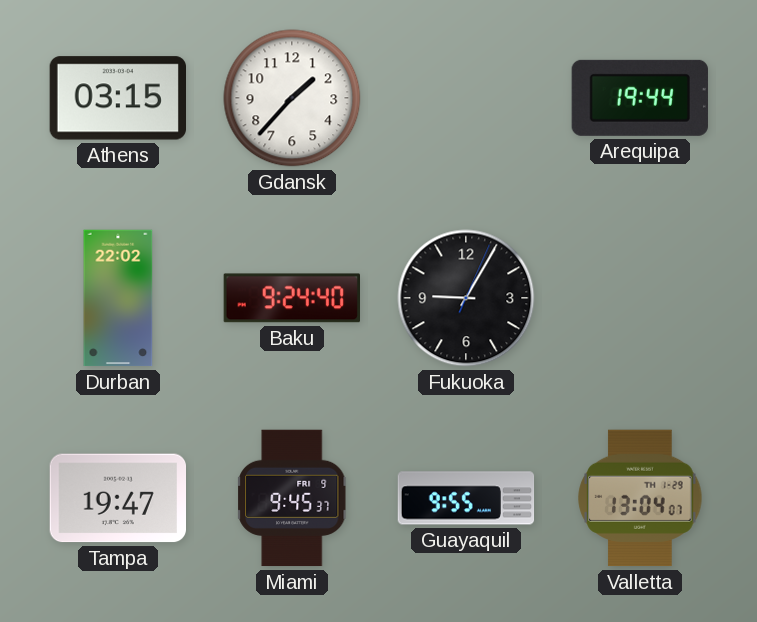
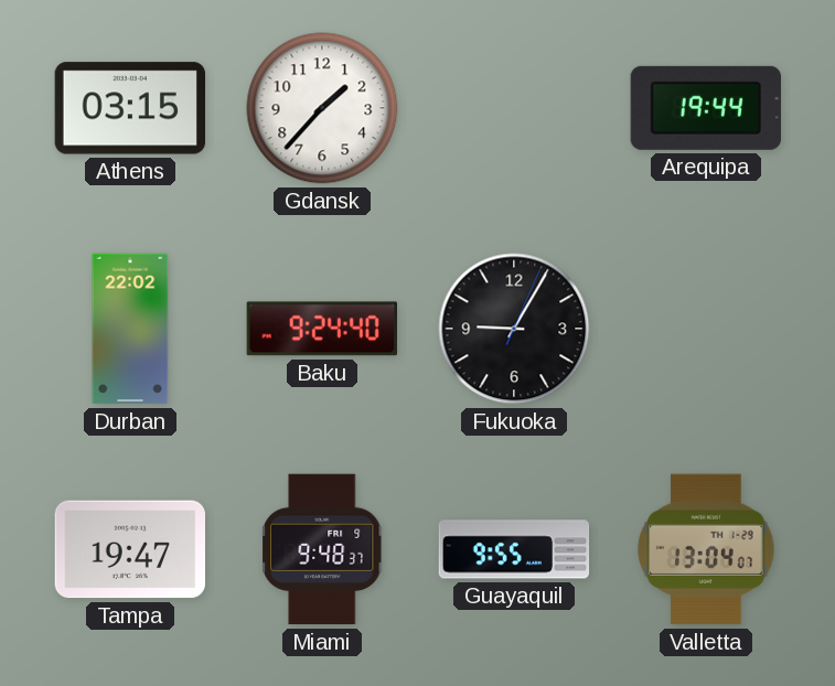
Miami: 9:45 -> 9:48 (322, 549)
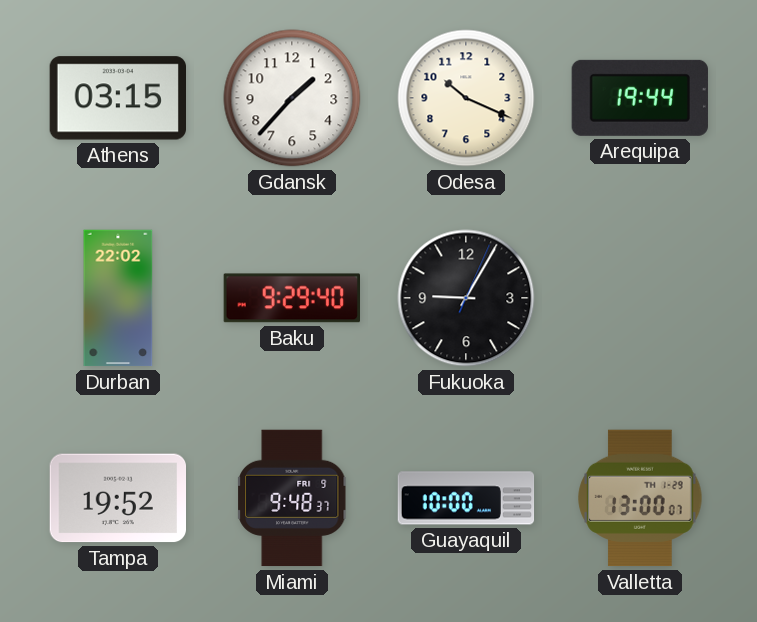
Odesa: none -> 10:19 (466, 98)
Baku: 9:24 -> 9:29 (291, 298)
Tampa: 19:47 -> 19:52 (117, 498)
Guayaquil: 9:55 -> 10:00 (466, 498)
Valletta: 13:04 -> 13:00 (640, 498)
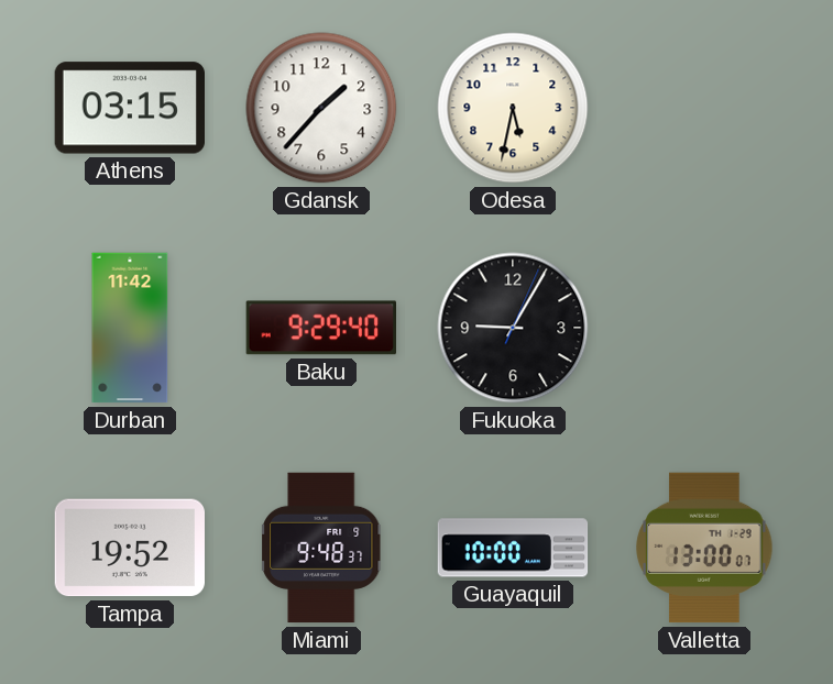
Odesa: 10:19 -> 5:32 (513, 108)
Arequipa: 19:44 -> none (640, 98)
Durban: 22:02 -> 11:42 (130, 328)
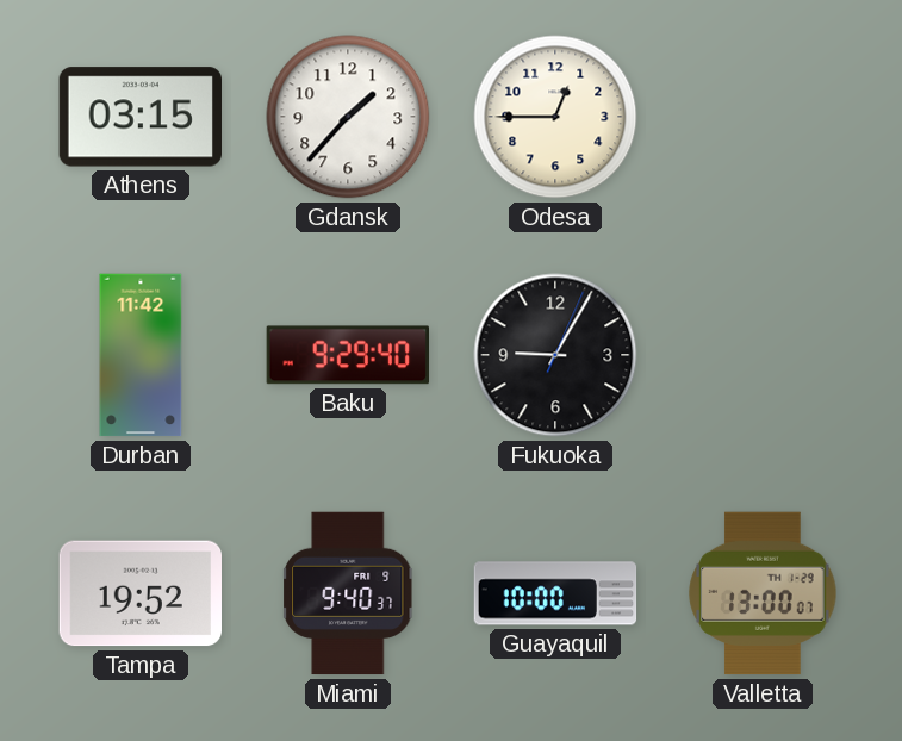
Odesa: 5:32 -> 12:45 (555, 117)
Miami: 9:48 -> 9:40 (348, 593)
